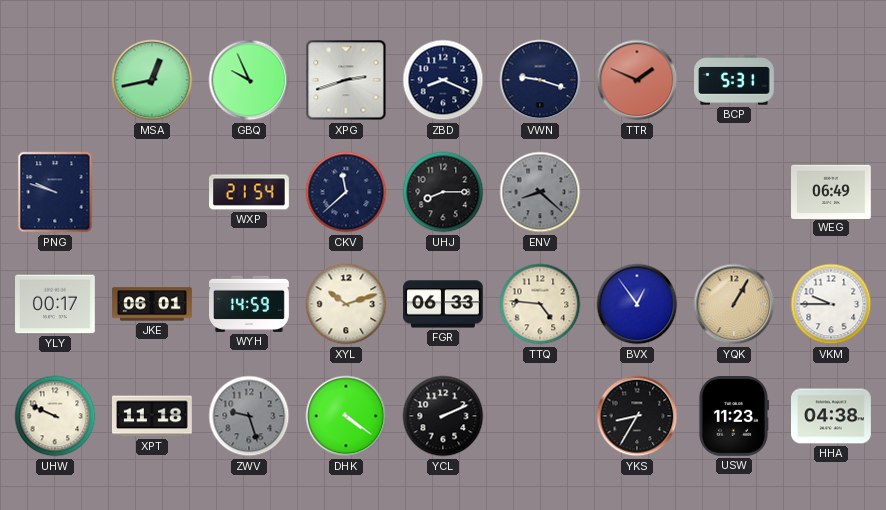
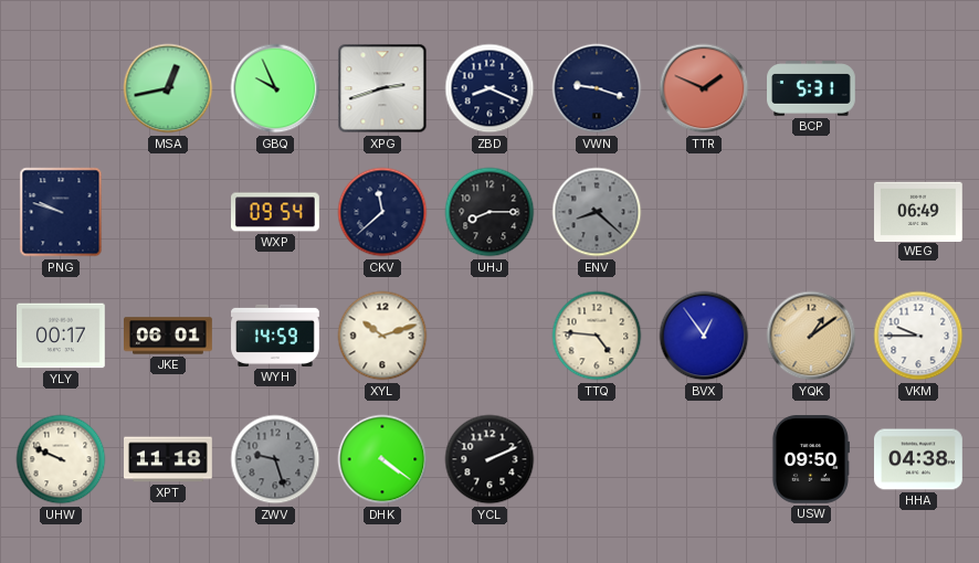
WXP: 21:54 -> 09:54 (276, 212)
FGR: 06:33 -> none (444, 304)
YQK: 1:05 -> 1:09 (811, 336)
YKS: 8:35 -> none (637, 416)
USW: 11:23 -> 09:50 (810, 460)
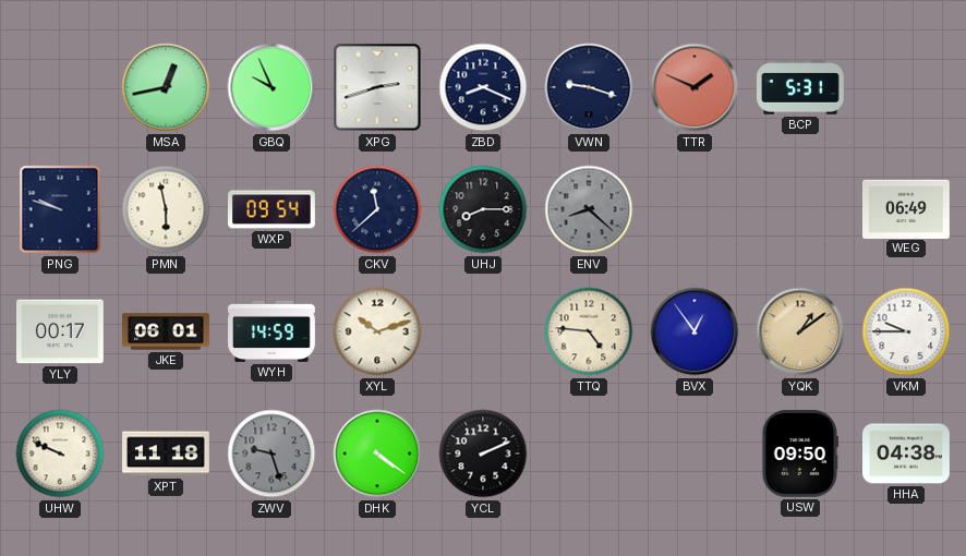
PMN: none -> 5:58 (166, 209)
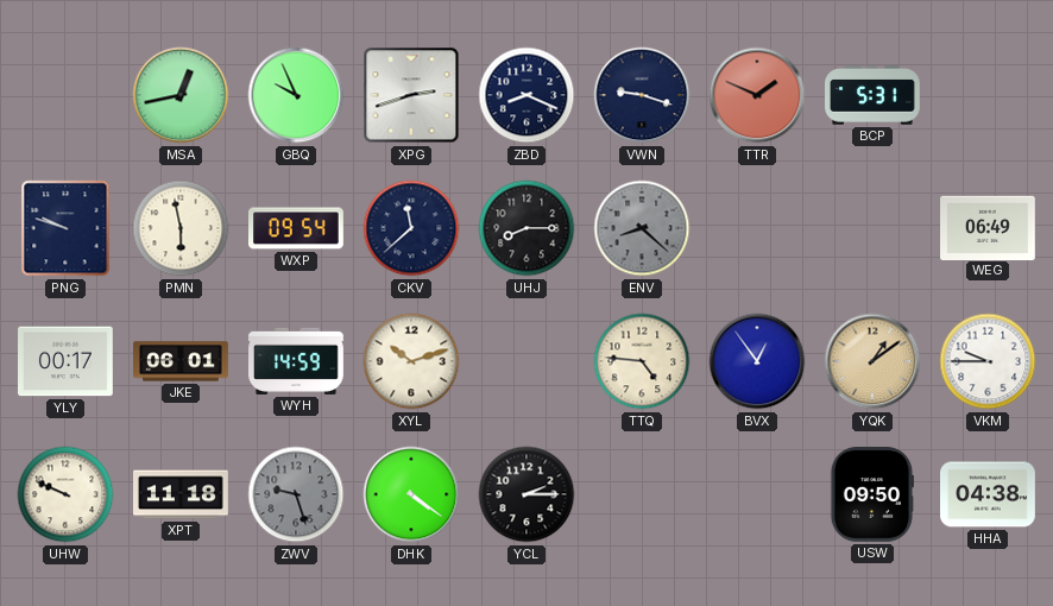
YCL: 2:11 -> 2:15 (526, 494)
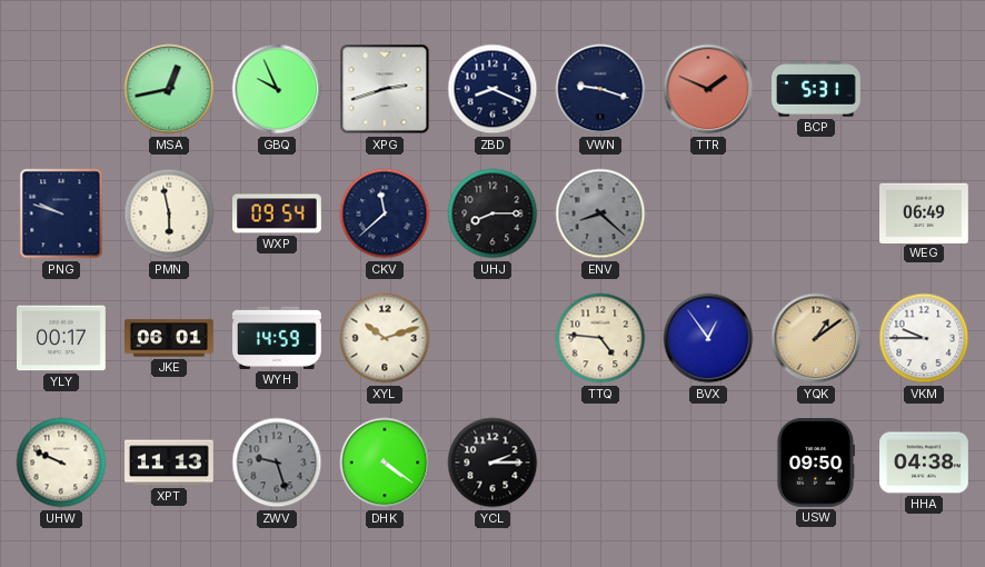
XPT: 11:18 -> 11:13 (170, 462)
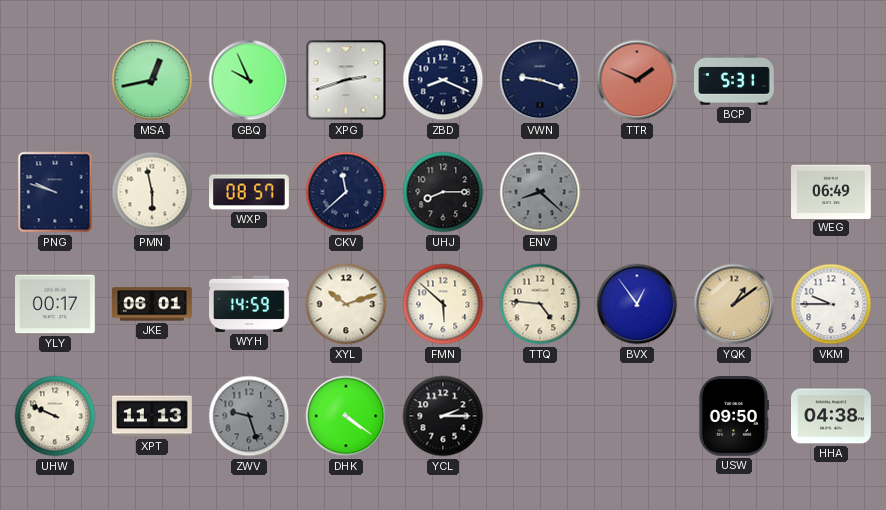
WXP: 09:54 -> 08:57 (250, 192)
FMN: none -> 5:52 (443, 304)
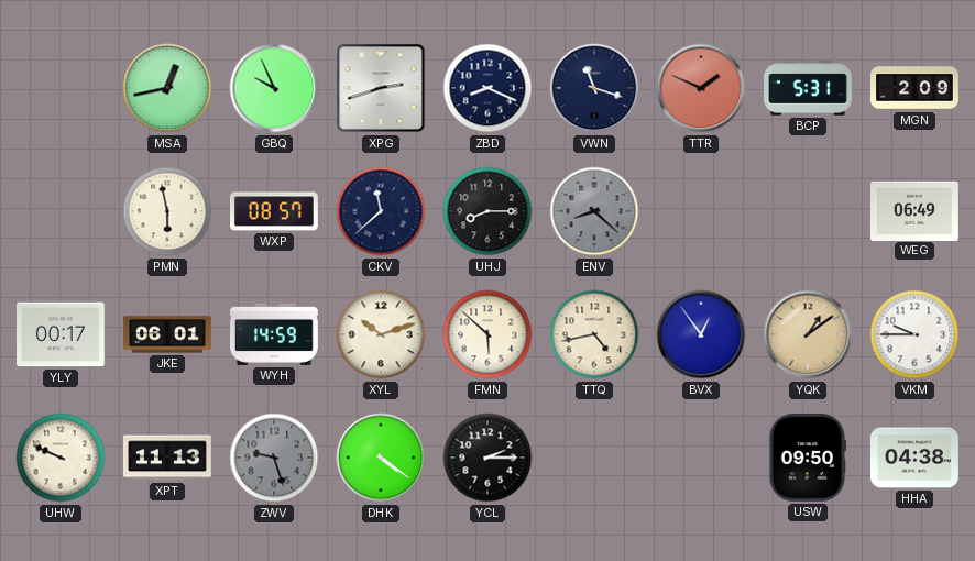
VWN: 9:18 -> 11:18 (594, 88)
MGN: none -> 2:09 (916, 88)
PNG: 9:48 -> none (55, 192)
TTQ: 4:46 -> 4:43 (594, 334)
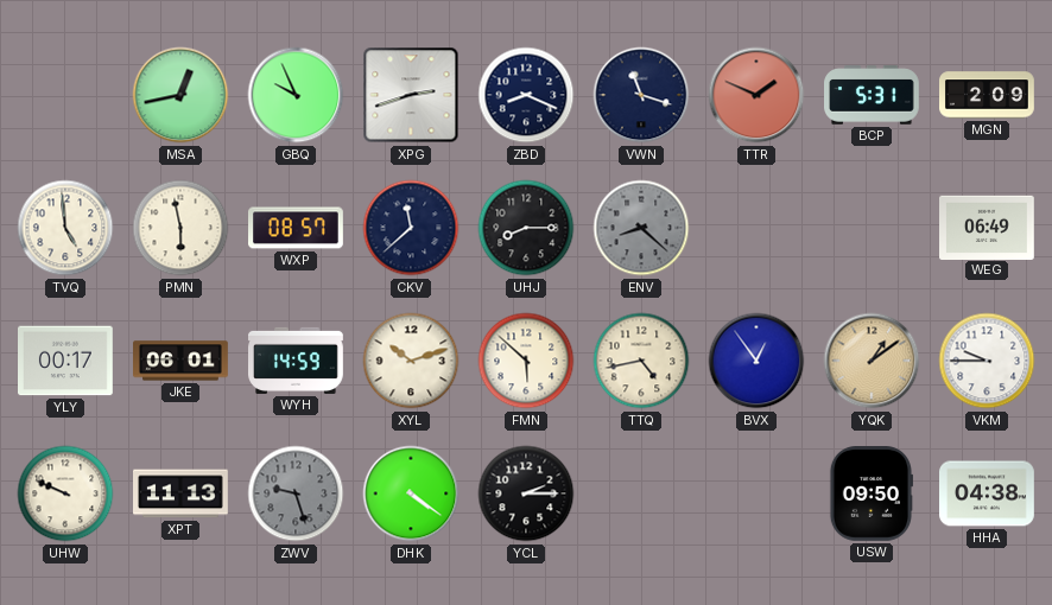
TVQ: none -> 4:59 (65, 228)
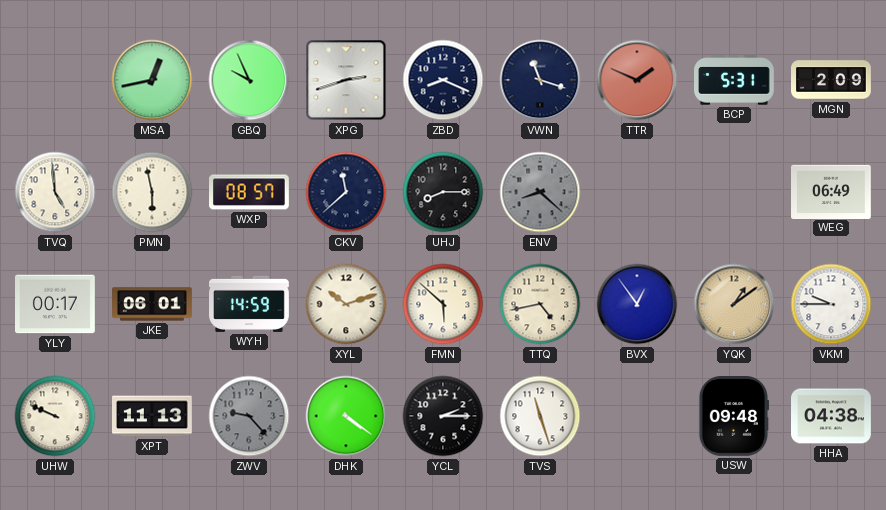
ZWV: 9:27 -> 9:23 (249, 416)
TVS: none -> 11:27 (540, 416)
USW: 09:50 -> 09:48 (733, 417)
